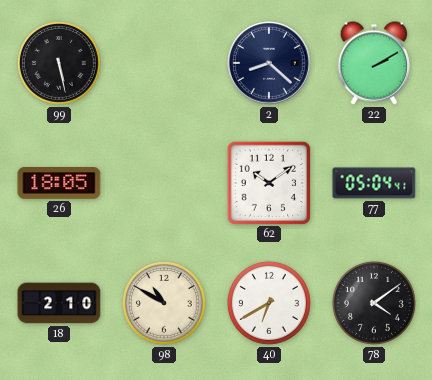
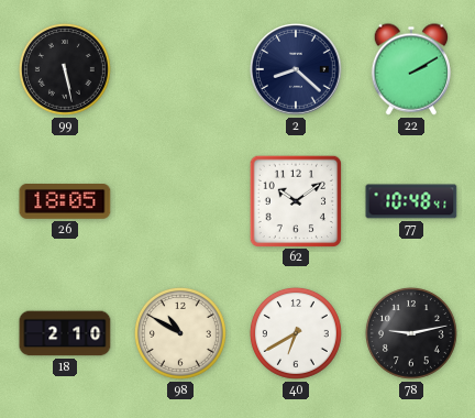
77: 05:04 -> 10:48 (411, 201)
78: 4:09 -> 9:13 (411, 333)
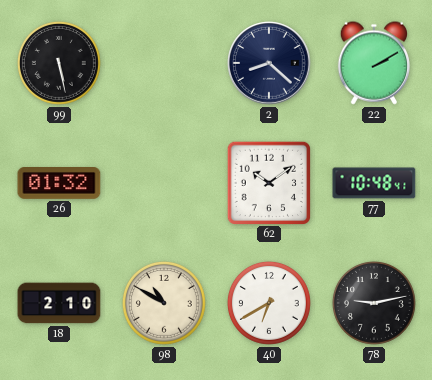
26: 18:05 -> 01:32 (59, 184)
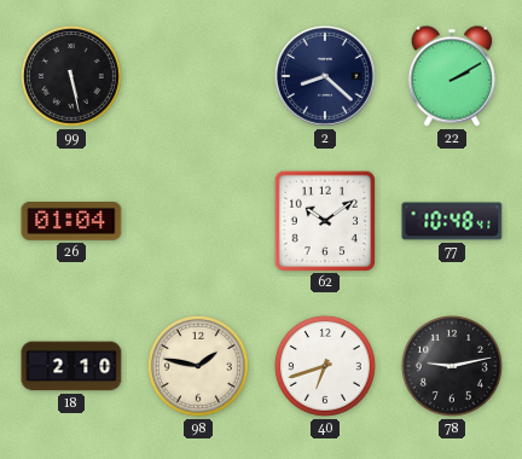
26: 01:32 -> 01:04 (71, 222)
98: 10:50 -> 1:47 (198, 366)
40: 6:40 -> 6:42 (325, 366)
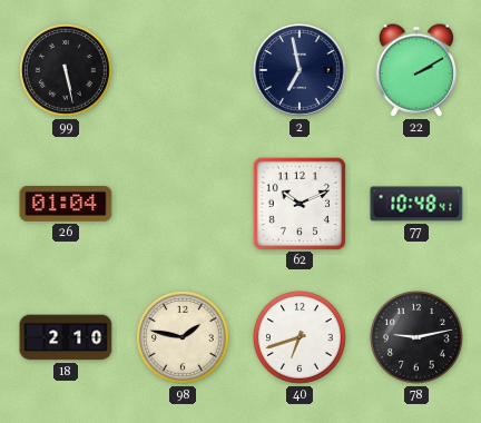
2: 8:22 -> 6:58 (300, 70)
62: 10:09 -> 10:11 (298, 203)
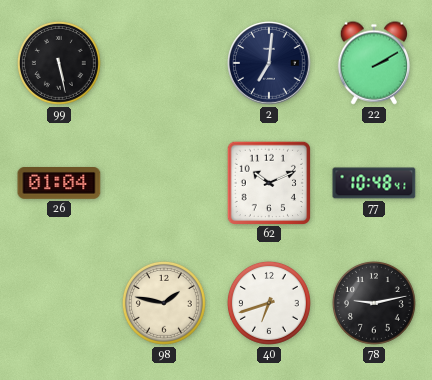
2: 6:58 -> 7:01 (269, 63)
18: 2:10 -> none (66, 337)
